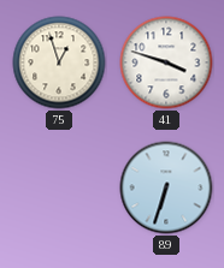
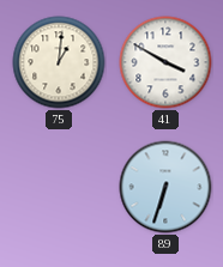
75: 12:57 -> 1:01 (59, 62)
41: 3:48 -> 3:50 (165, 62)
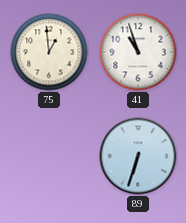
75: 1:01 -> 12:59 (49, 52)
41: 3:50 -> 10:57 (138, 52)
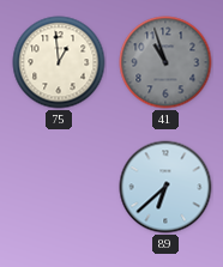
41 dial: white -> grey (165, 62)
89: 6:33 -> 6:38 (165, 187)
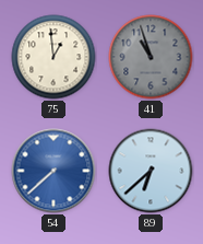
54: none -> 7:38 (53, 171)
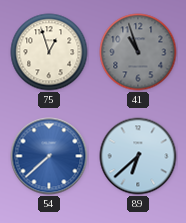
75: 12:59 -> 12:57 (49, 52)
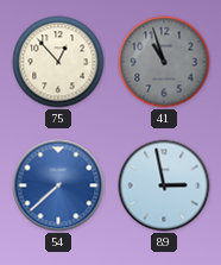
75: 12:57 -> 12:53 (58, 62)
89: 6:38 -> 2:58 (164, 185)
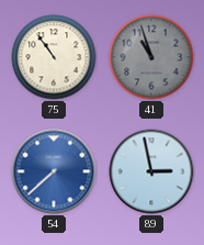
75: 12:53 -> 10:54 (54, 57)
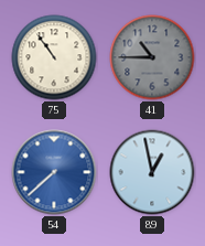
41: 10:57 -> 10:45 (152, 57)
89: 2:58 -> 12:58 (152, 172)
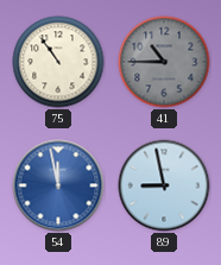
54: 7:38 -> 11:58 (58, 185)
89: 12:58 -> 8:58 (164, 185)
